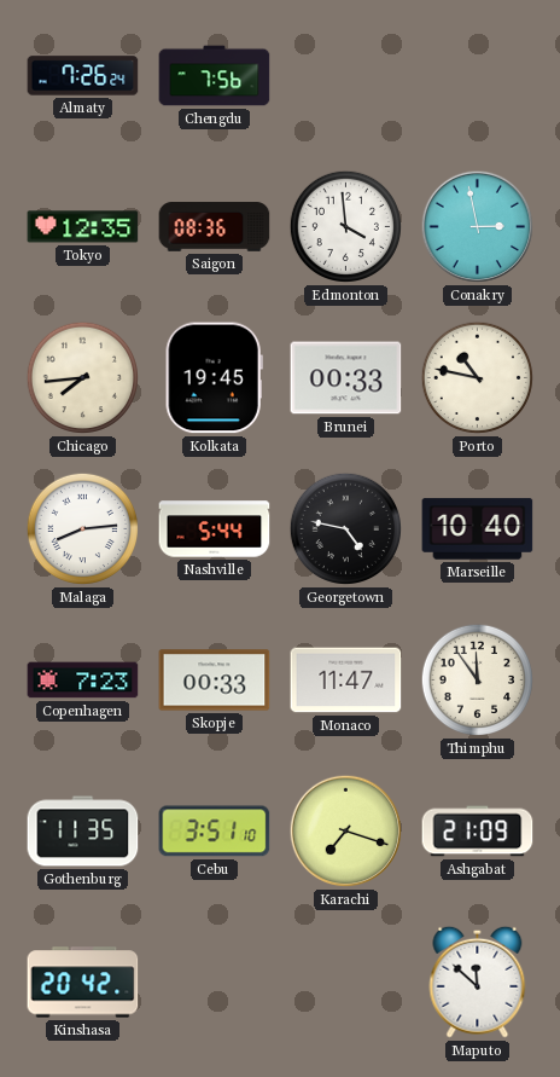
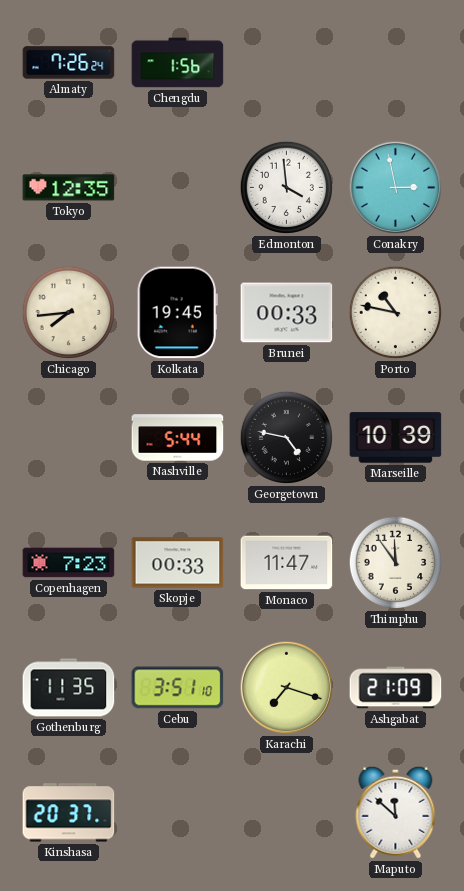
Chengdu: 7:56 -> 1:56 (178, 63)
Saigon: 08:36 -> none (215, 227)
Malaga: 8:14 -> none (83, 529)
Marseille: 10:40 -> 10:39 (396, 438)
Kinshasa: 20:42 -> 20:37 (69, 813)
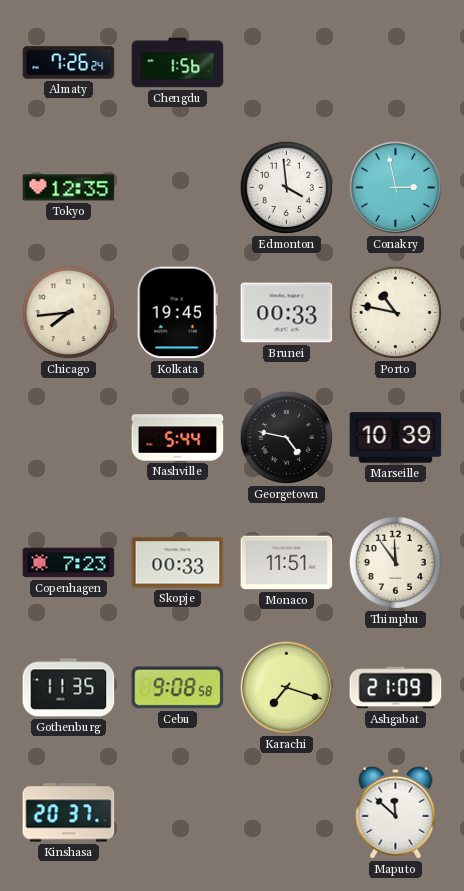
Monaco: 11:47 -> 11:51 (287, 563)
Cebu: 3:51 -> 9:08 (178, 688)
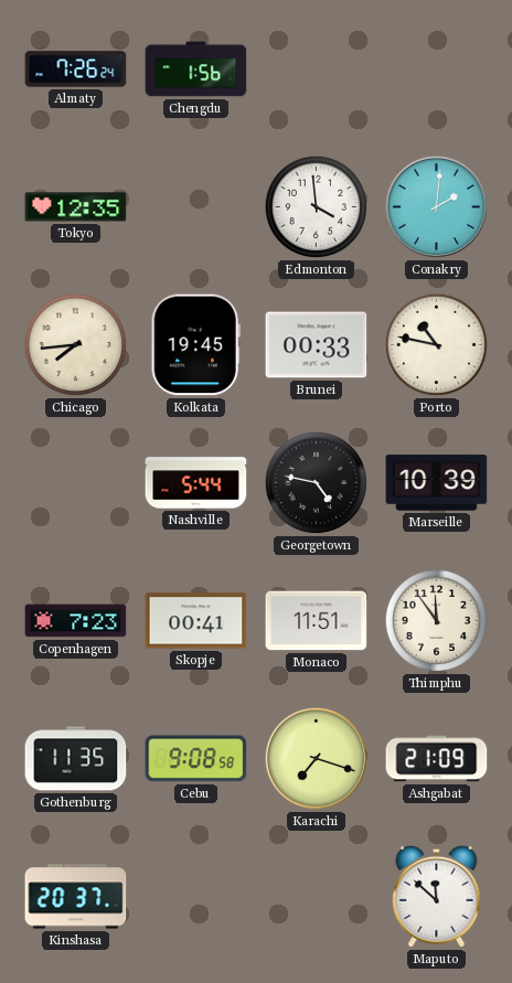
Conakry: 2:58 -> 2:01 (437, 207)
Skopje: 00:33 -> 00:41 (196, 621)
